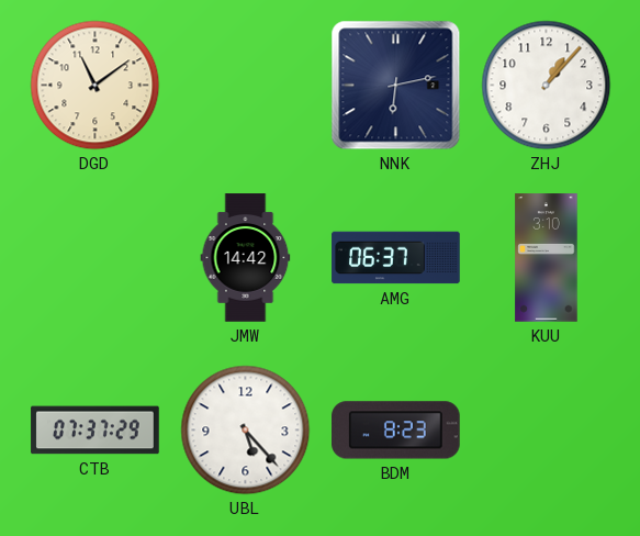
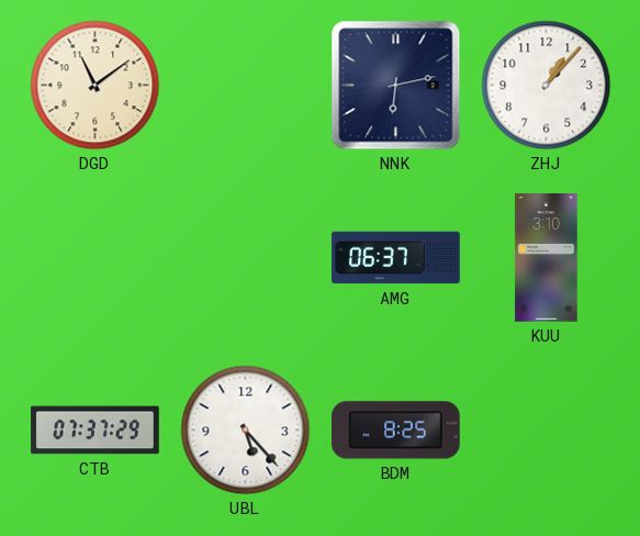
JMW: 14:42 -> none (246, 258)
BDM: 8:23 -> 8:25 (396, 431)
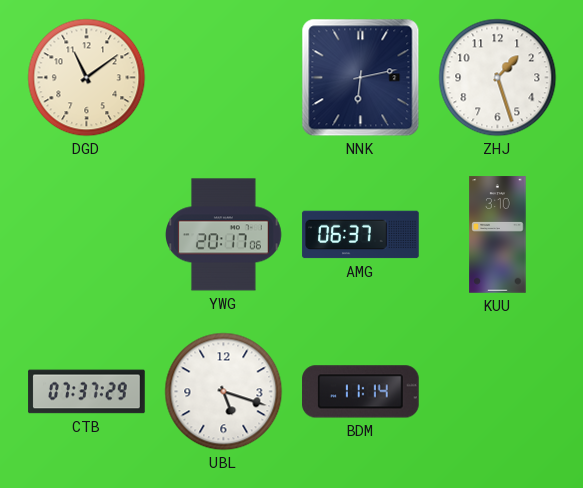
ZHJ: 1:07 -> 1:27 (498, 78)
YWG: none -> 20:17 (224, 235)
UBL: 5:23 -> 5:18 (224, 392)
BDM: 8:25 -> 11:14 (361, 392)
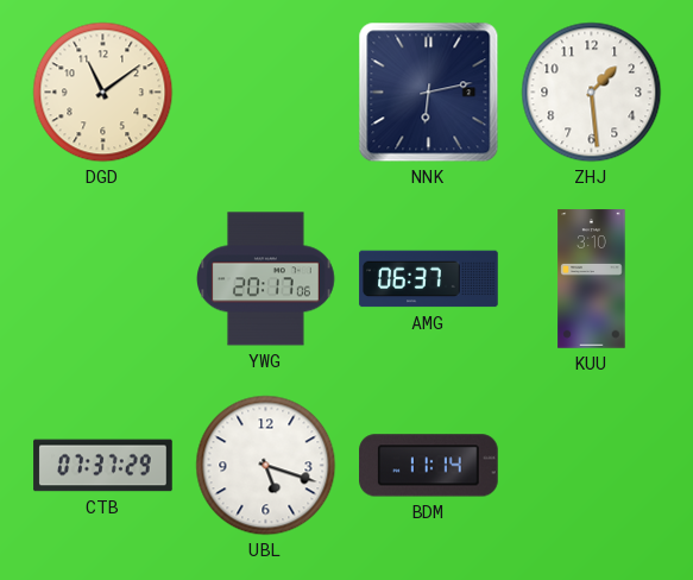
ZHJ: 1:27 -> 1:29 (592, 93)
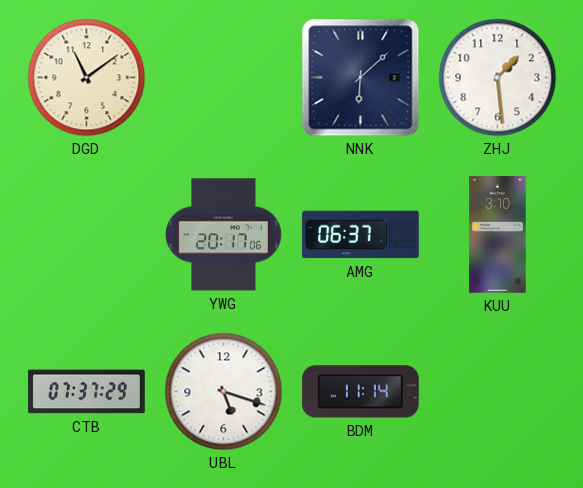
NNK: 6:13 -> 6:08 (361, 78)
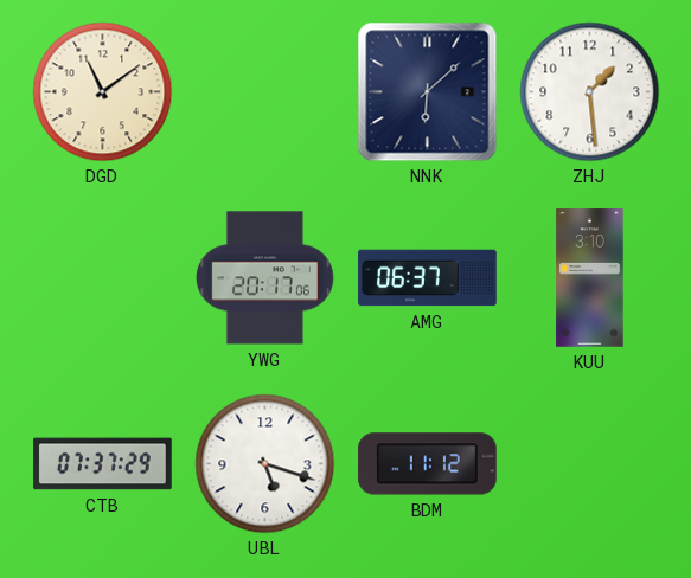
BDM: 11:14 -> 11:12 (428, 464)
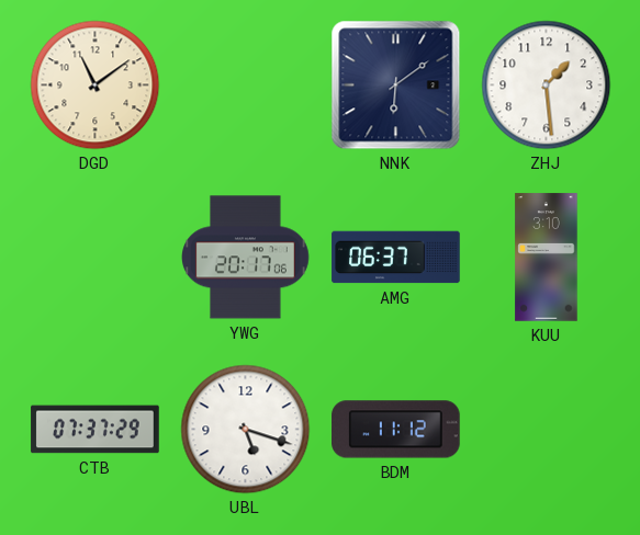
NNK: 6:08 -> 6:09 (396, 86)
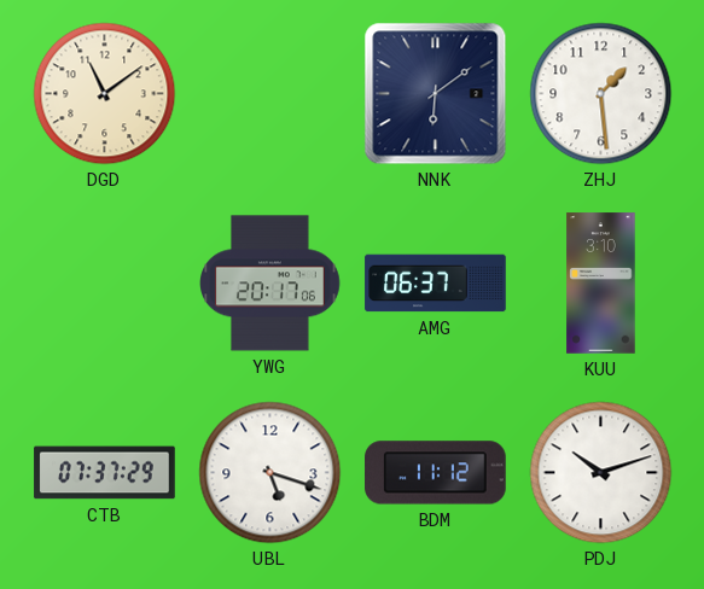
PDJ: none -> 10:12 (601, 473)
